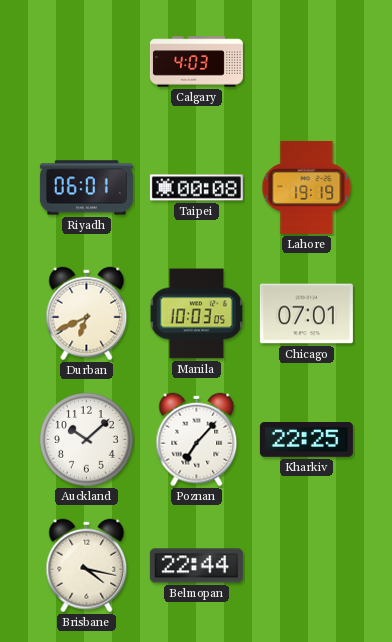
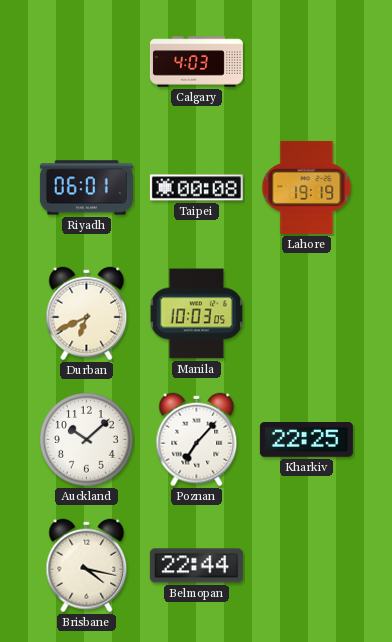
Chicago: 07:01 -> none (306, 314)
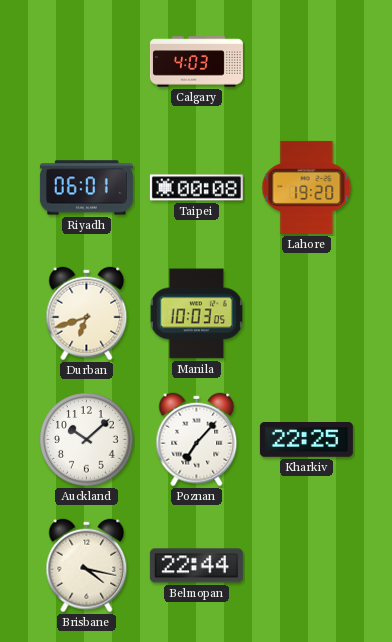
Lahore: 19:19 -> 19:20 (307, 187)
Durban: 6:41 -> 6:42 (87, 314)
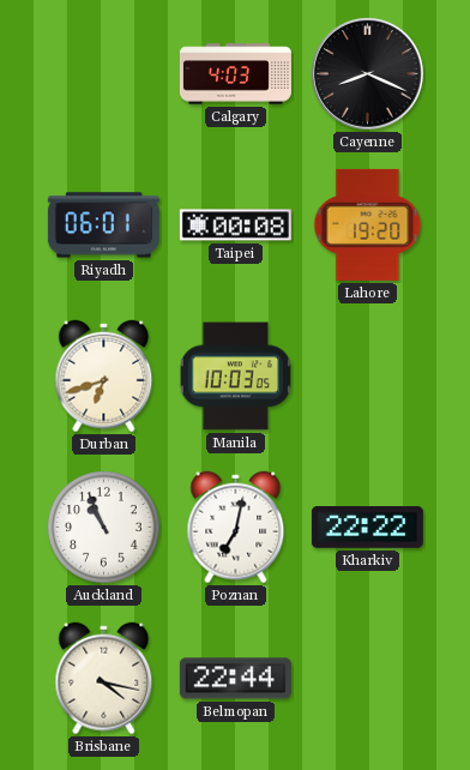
Cayenne: none -> 8:19 (367, 73)
Auckland: 10:08 -> 10:56 (104, 528)
Poznan: 7:07 -> 7:02 (236, 528)
Kharkiv: 22:25 -> 22:22 (367, 528)
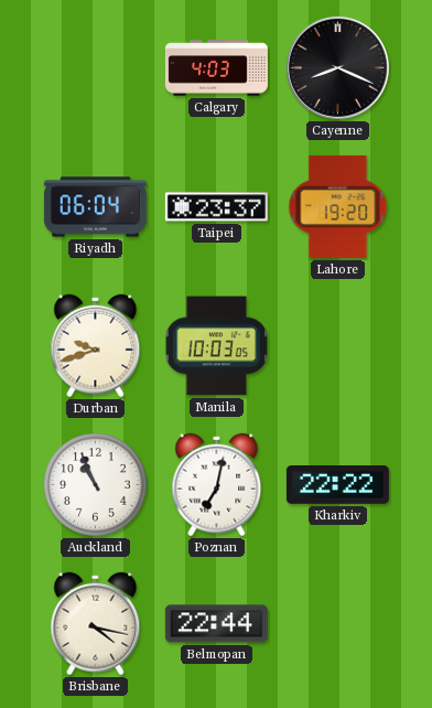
Riyadh: 06:01 -> 06:04 (95, 207)
Taipei: 00:08 -> 23:37 (216, 207)
Durban: 6:42 -> 9:42 (96, 346)
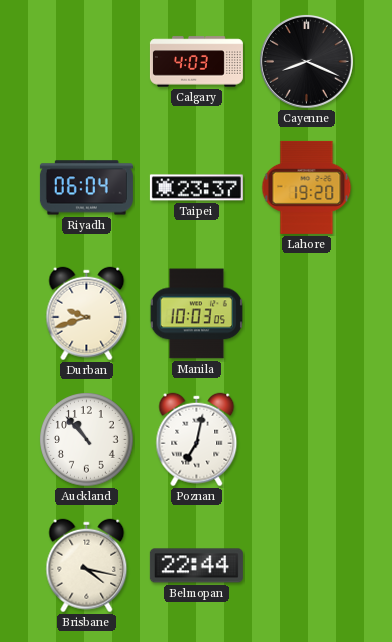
Auckland: 10:56 -> 10:53 (87, 440)
Kharkiv: 22:22 -> none (337, 485)
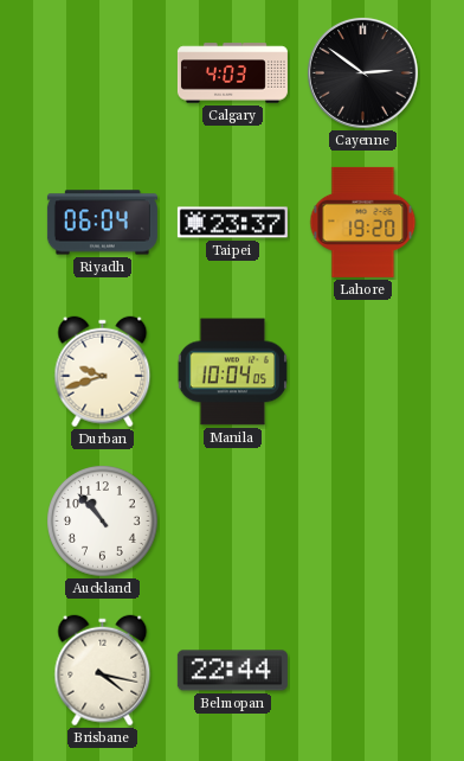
Cayenne: 8:19 -> 2:51 (362, 72)
Manila: 10:03 -> 10:04 (232, 372)
Poznan: 7:02 -> none (197, 440)
